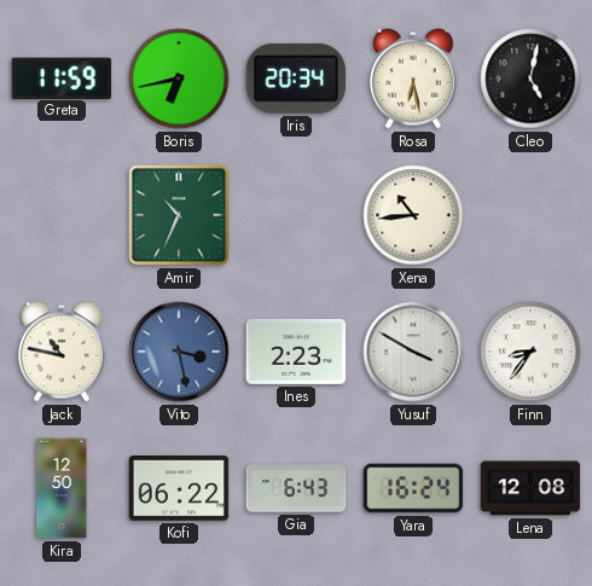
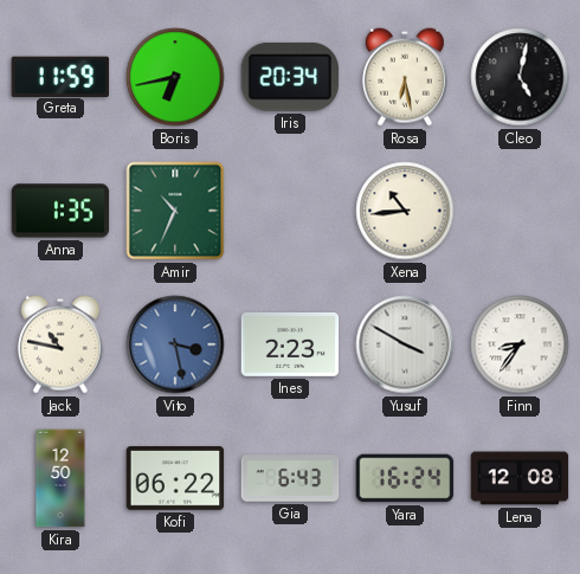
Anna: none -> 1:35 (60, 211)
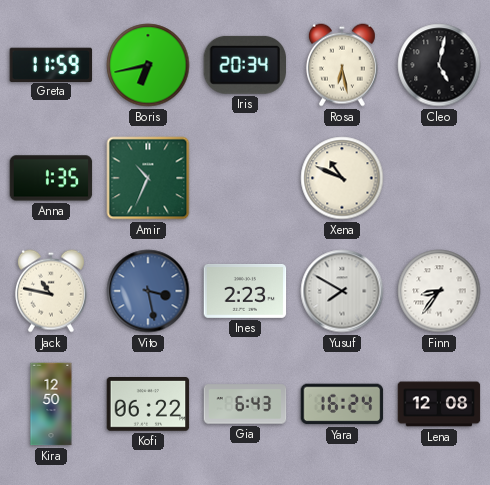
Xena: 10:44 -> 10:49 (342, 178)
Yusuf: 3:50 -> 7:50 (342, 291)
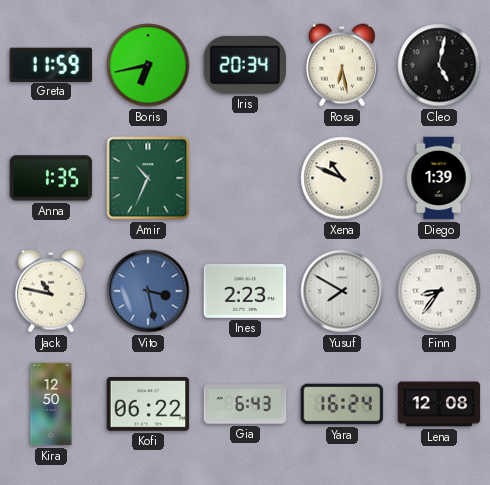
Diego: none -> 1:39 (439, 178)
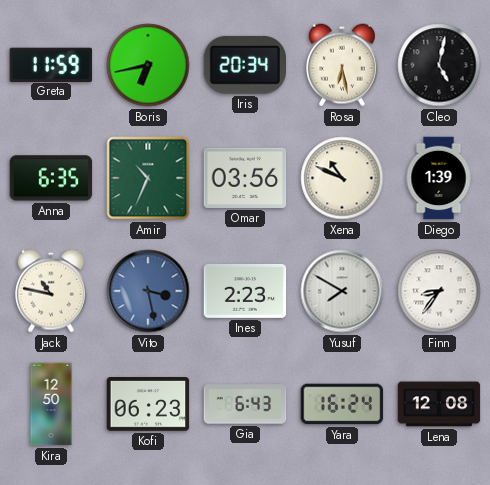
Anna: 1:35 -> 6:35 (51, 178)
Omar: none -> 03:56 (245, 178)
Kofi: 06:22 -> 06:23 (148, 405)
